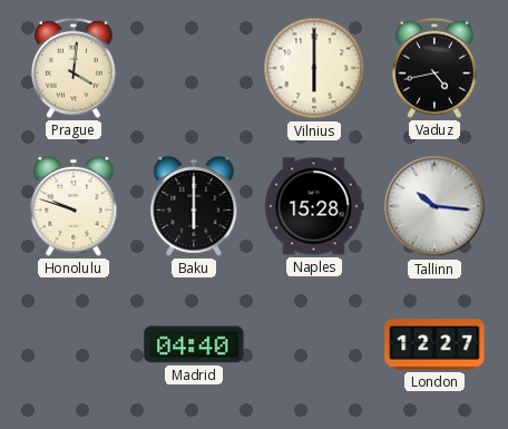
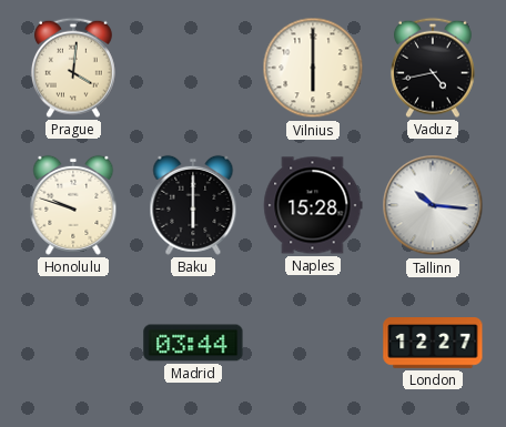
Madrid: 04:40 -> 03:44 (193, 343)
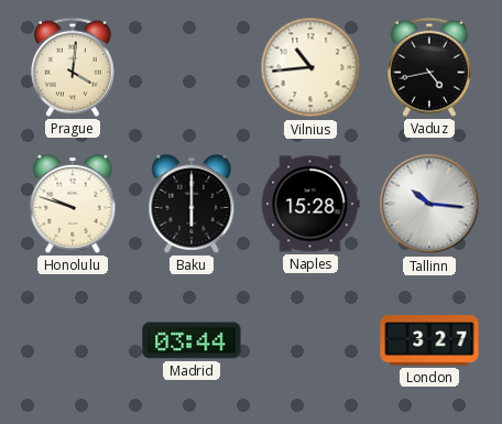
Vilnius: 6:00 -> 10:44 (310, 67)
London: 12:27 -> 3:27 (429, 341)
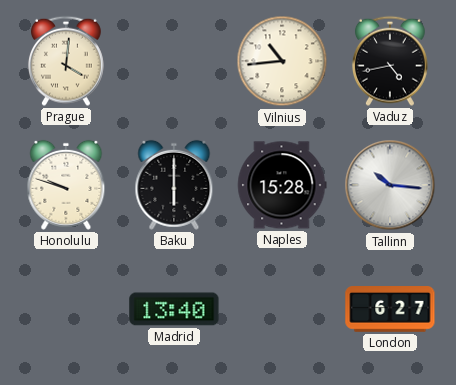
Madrid: 03:44 -> 13:40 (174, 309)
London: 3:27 -> 6:27 (390, 310)
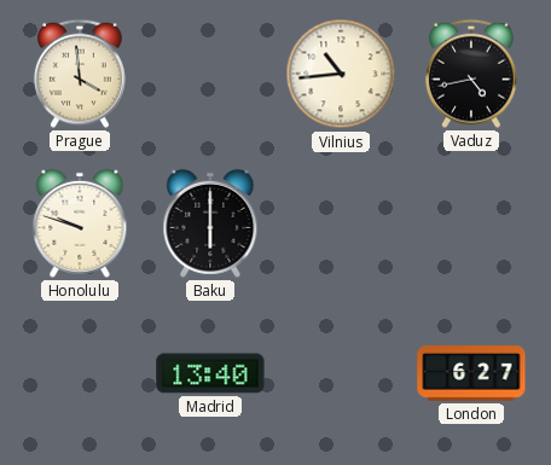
Prague: 4:01 -> 3:59 (80, 74)
Naples: 15:28 -> none (282, 185)
Tallinn: 10:16 -> none (390, 185)
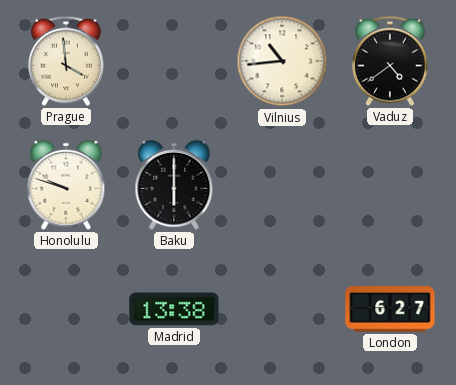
Vaduz: 4:43 -> 4:39 (390, 61)
Madrid: 13:40 -> 13:38 (174, 309)
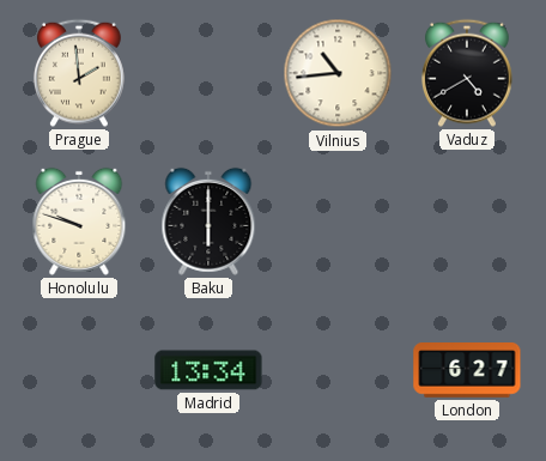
Prague: 3:59 -> 1:59 (79, 73)
Vaduz: 4:39 -> 4:40 (467, 73)
Madrid: 13:38 -> 13:34 (208, 370)
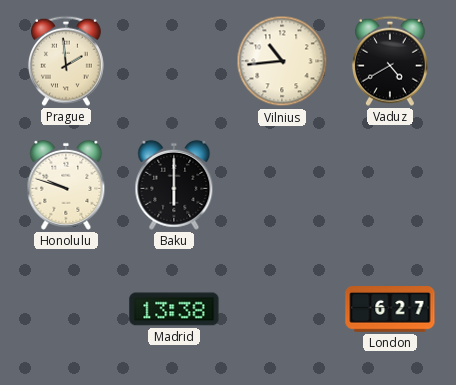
Madrid: 13:34 -> 13:38 (174, 309)
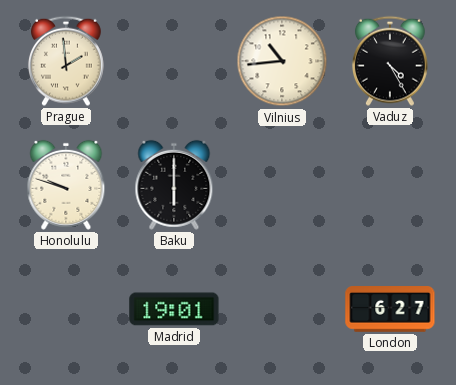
Vaduz: 4:40 -> 4:25 (390, 61)
Madrid: 13:38 -> 19:01 (174, 309)
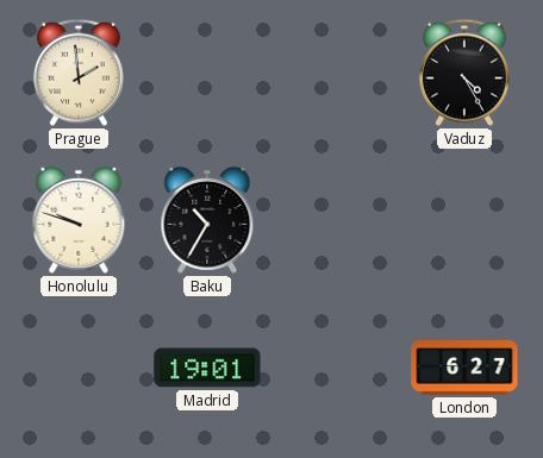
Vilnius: 10:44 -> none (282, 61)
Baku: 6:00 -> 10:35 (207, 220)
